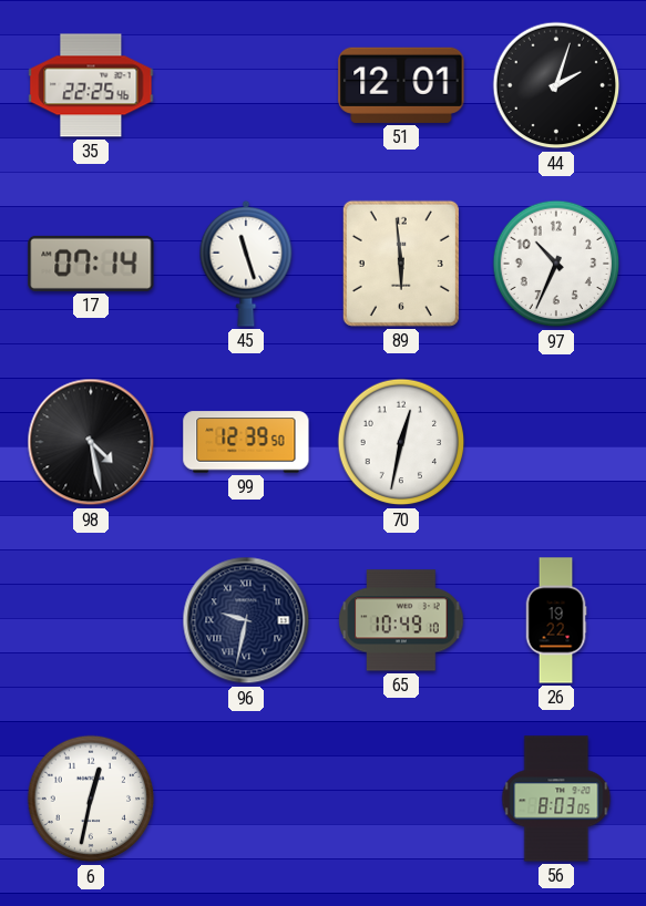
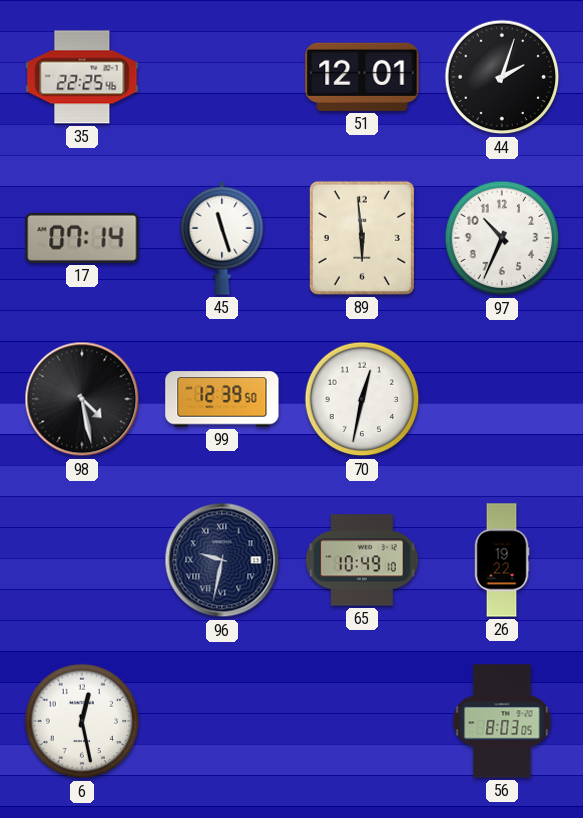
6: 12:32 -> 12:28 (82, 721)
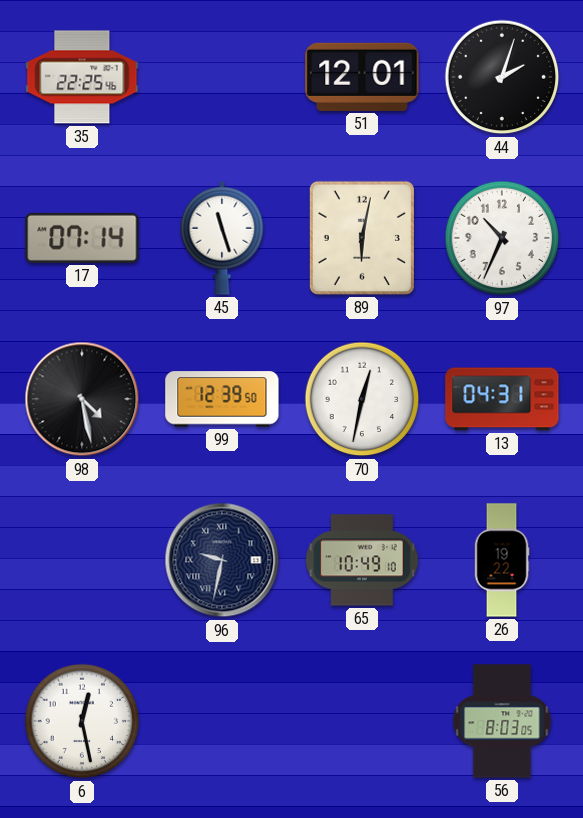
89: 5:59 -> 6:02 (362, 238)
13: none -> 04:31 (502, 399)
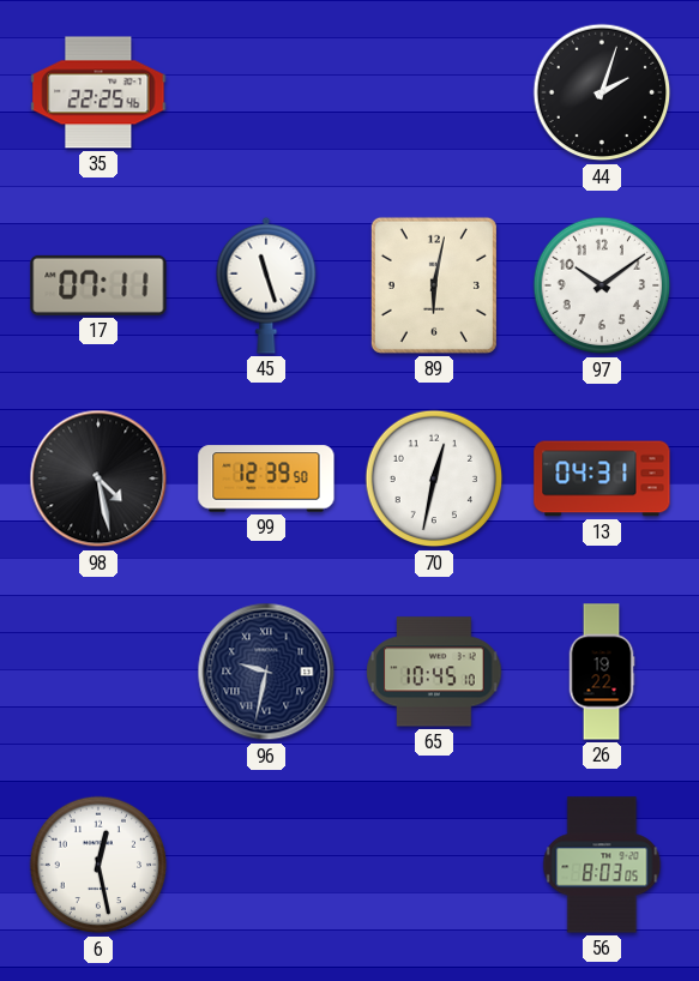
51: 12:01 -> none (362, 77)
17: 07:14 -> 07:11 (98, 285)
97: 10:34 -> 10:09 (602, 285)
65: 10:49 -> 10:45 (434, 672)
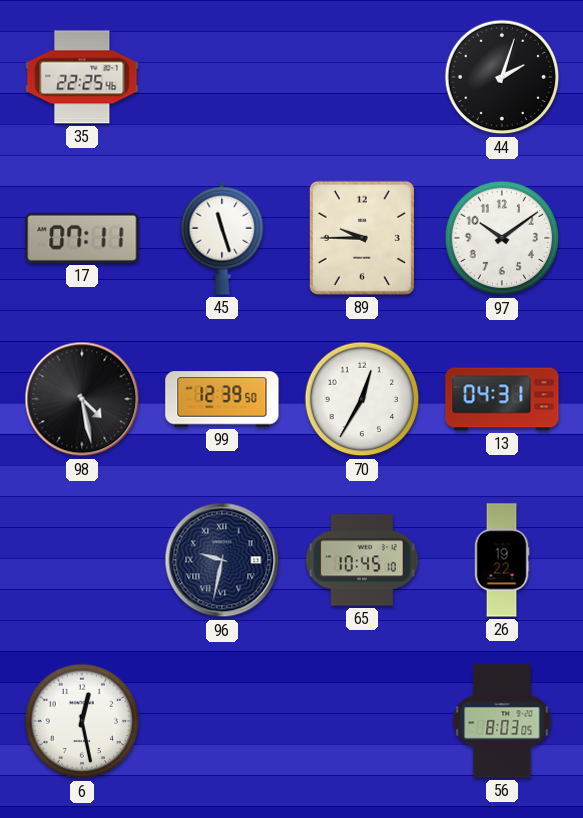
89: 6:02 -> 9:45 (362, 238)
70: 12:32 -> 12:35 (362, 399)
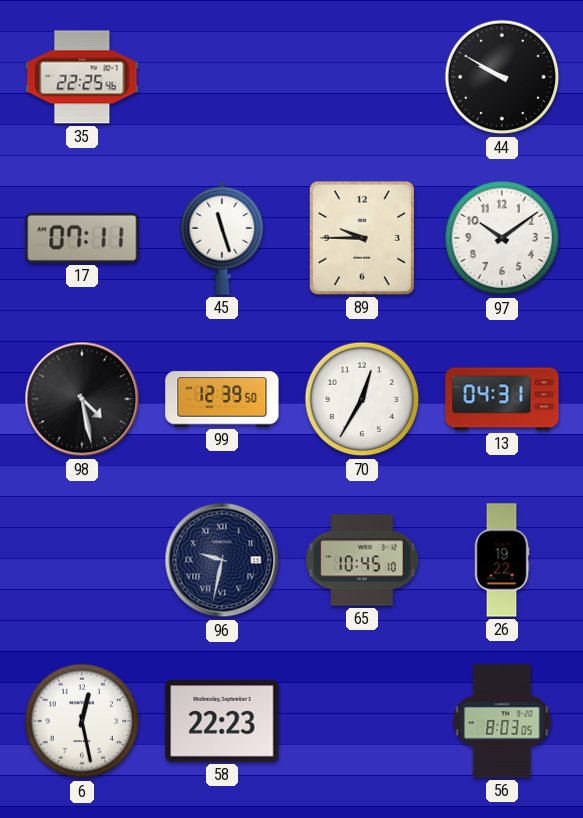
44: 2:03 -> 9:50 (502, 77)
58: none -> 22:23 (222, 721)
